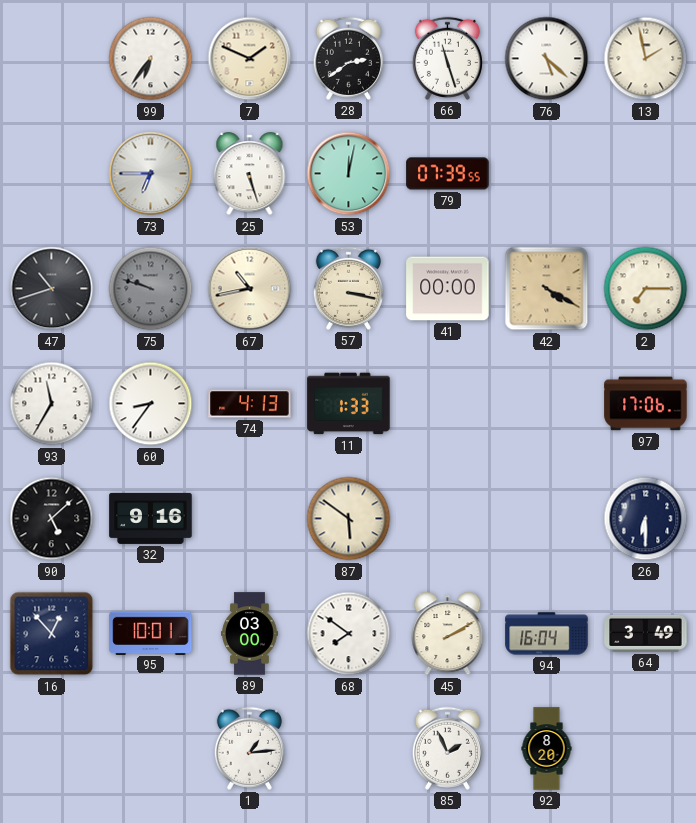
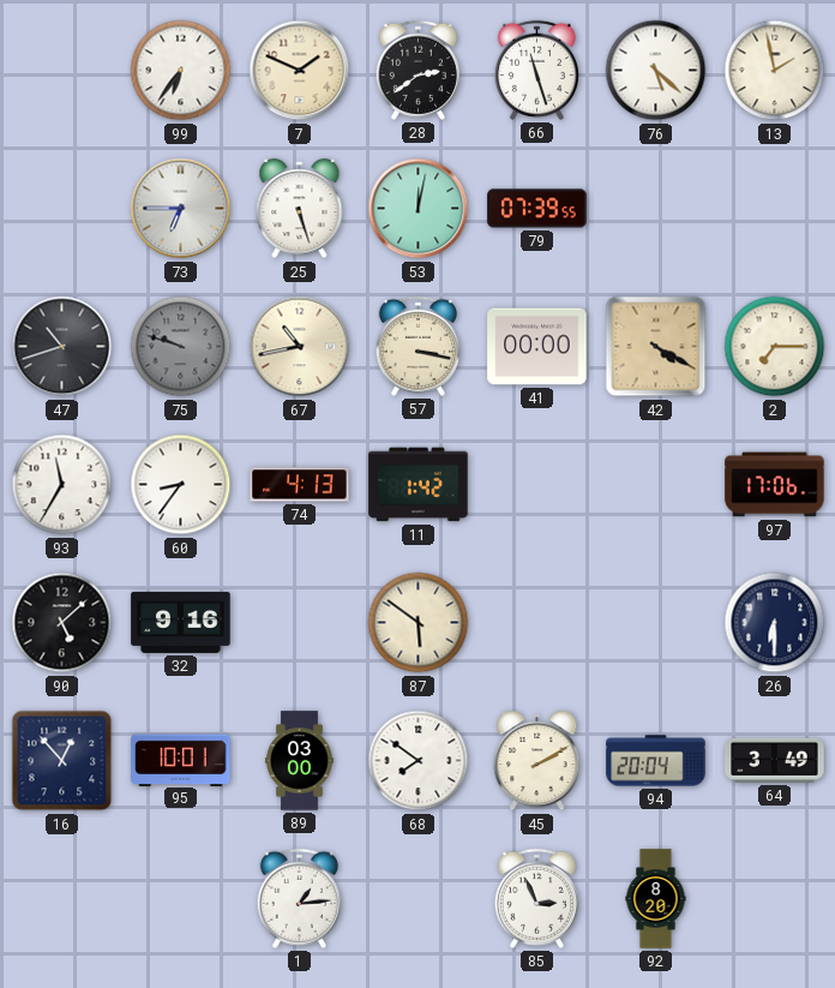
11: 1:33 -> 1:42 (419, 485)
94: 16:04 -> 20:04 (656, 761)
85: 1:56 -> 2:56 (536, 898)
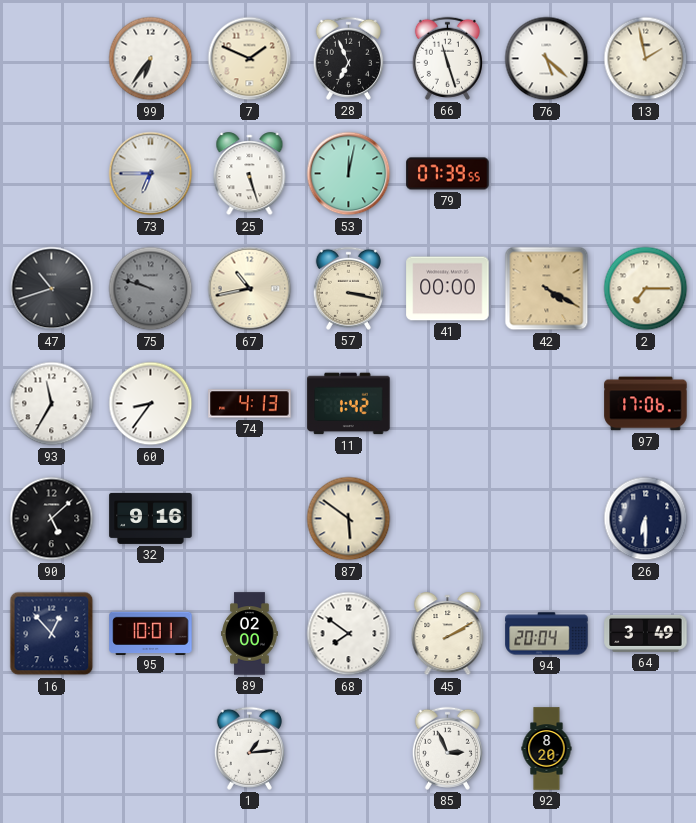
28: 2:39 -> 6:56 (348, 58)
89: 03:00 -> 02:00 (250, 634)
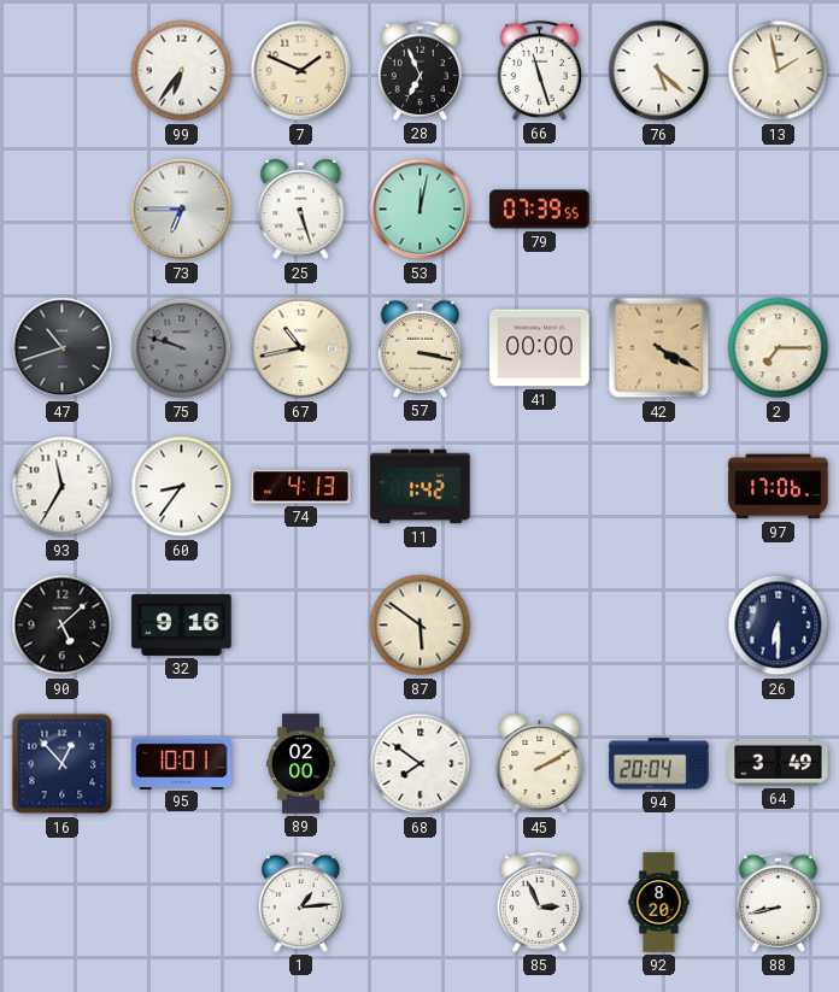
88: none -> 8:43 (778, 902)
